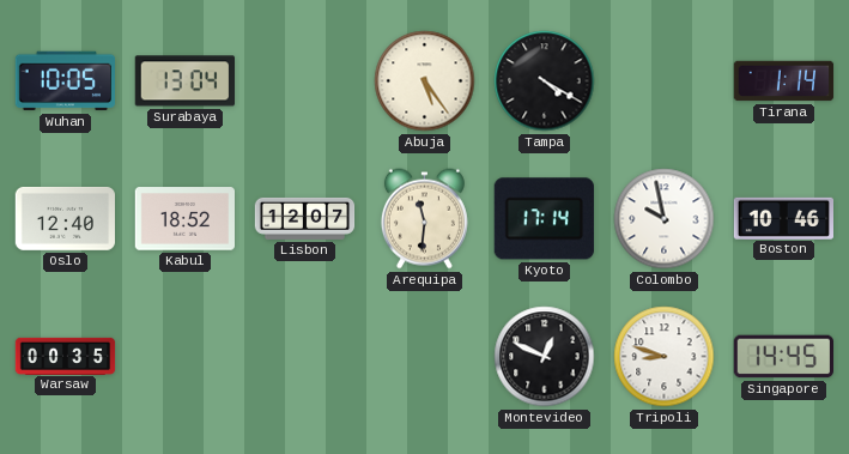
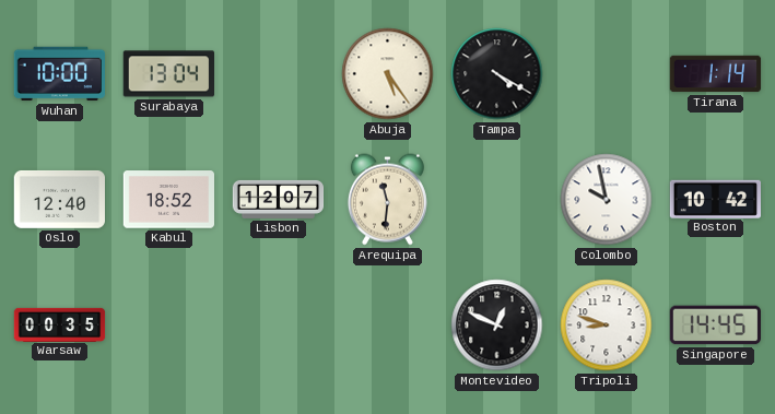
Wuhan: 10:05 -> 10:00 (59, 74)
Kyoto: 17:14 -> none (544, 219)
Boston: 10:46 -> 10:42 (715, 199)
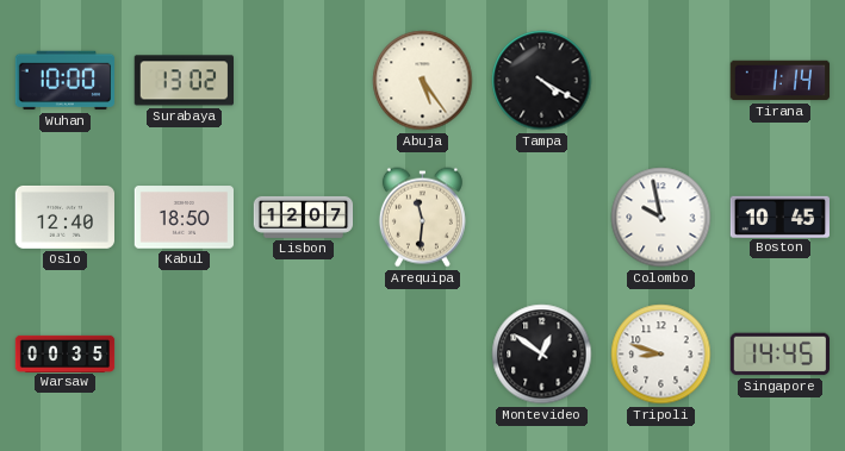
Surabaya: 13:04 -> 13:02 (184, 81)
Kabul: 18:52 -> 18:50 (185, 218)
Boston: 10:42 -> 10:45 (779, 217)
Montevideo: 12:49 -> 12:51 (542, 355)
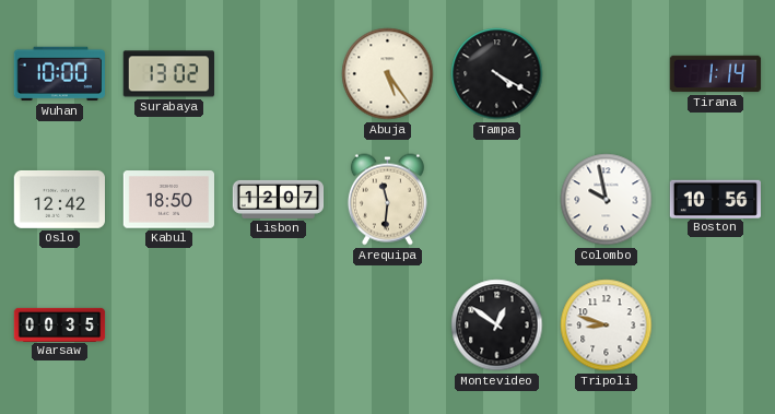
Oslo: 12:40 -> 12:42 (59, 199)
Boston: 10:45 -> 10:56 (715, 199)
Singapore: 14:45 -> none (779, 355)
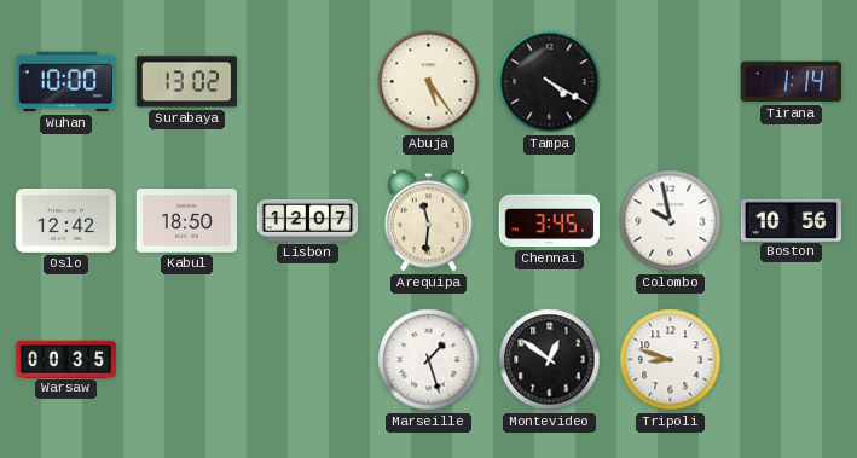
Chennai: none -> 3:45 (550, 221)
Marseille: none -> 1:27 (429, 360)
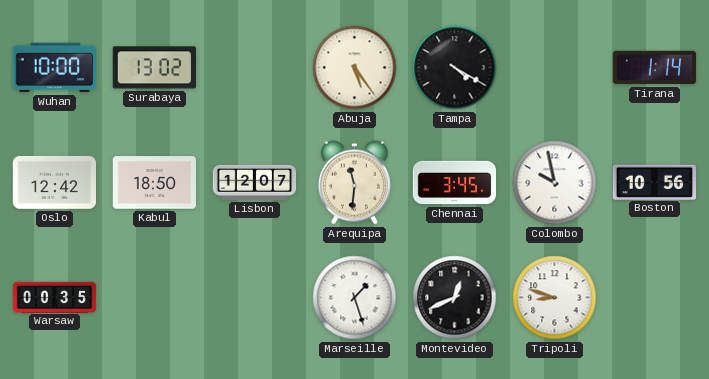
Montevideo: 12:51 -> 12:41 (455, 298)
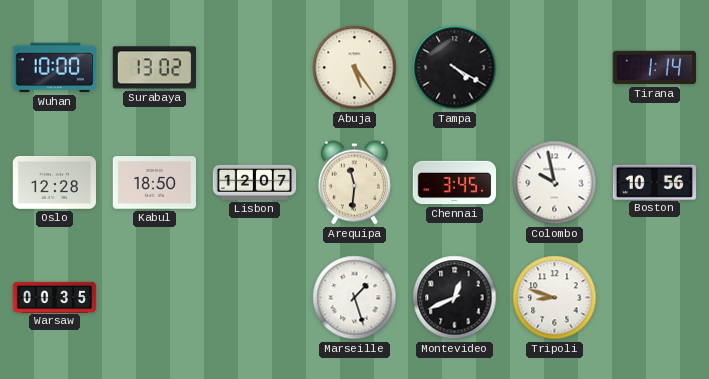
Oslo: 12:42 -> 12:28 (54, 182)
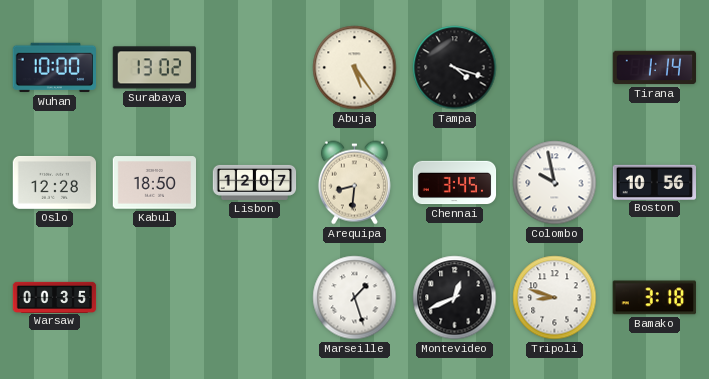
Tampa: 4:20 -> 4:18 (455, 68)
Arequipa: 11:31 -> 8:31 (354, 183)
Bamako: none -> 3:18 (654, 298)
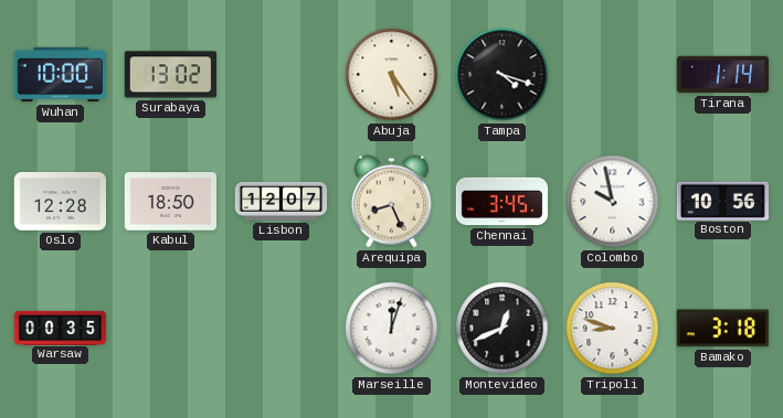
Arequipa: 8:31 -> 8:26 (391, 202)
Marseille: 1:27 -> 12:03 (392, 329)
